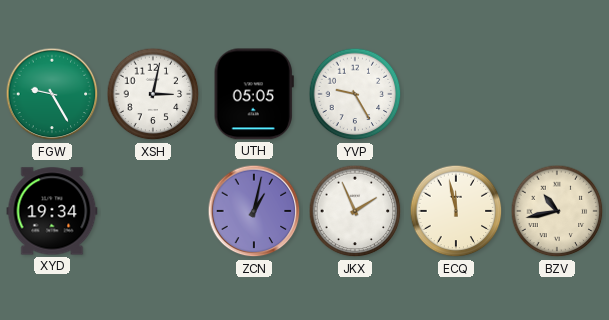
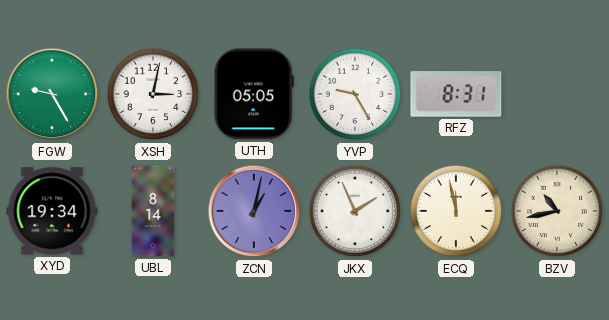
RFZ: none -> 8:31 (456, 94)
UBL: none -> 8:14 (153, 211)
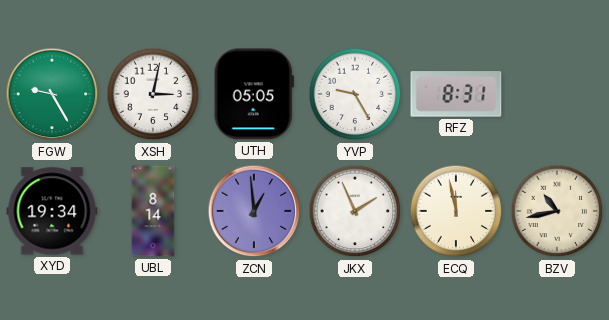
ZCN: 1:02 -> 12:59 (254, 211)
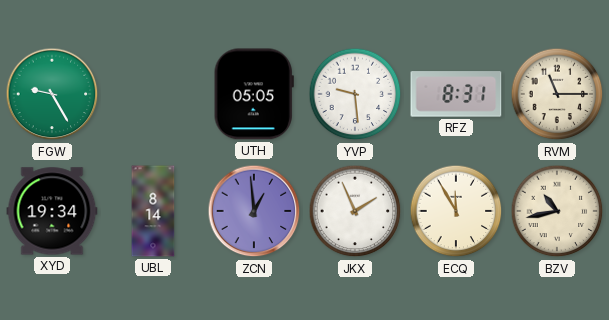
XSH: 3:02 -> none (153, 94)
YVP: 9:25 -> 9:29 (355, 94)
RVM: none -> 11:15 (557, 94)
ECQ: 11:58 -> 11:55 (456, 211)
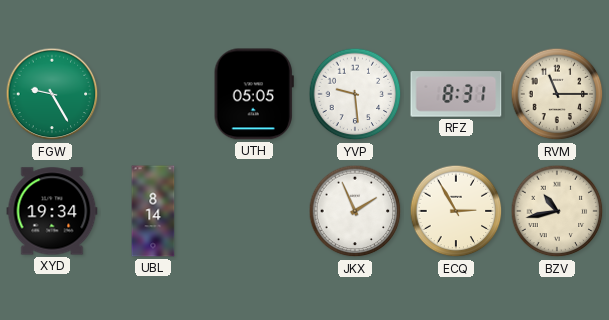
ZCN: 12:59 -> none (254, 211)
ECQ: 11:55 -> 2:55 (456, 211)
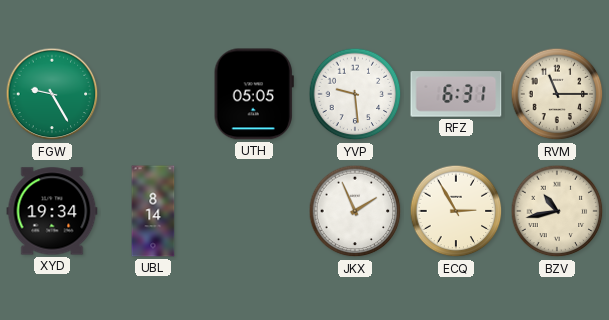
RFZ: 8:31 -> 6:31 (456, 94)
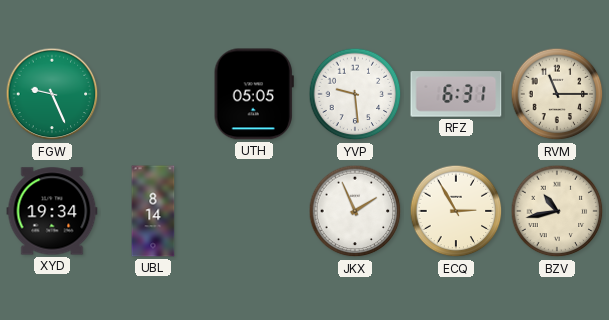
FGW: 9:25 -> 9:26 (52, 94)
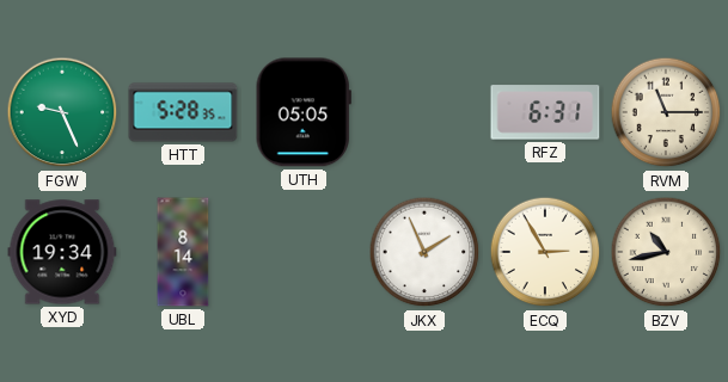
HTT: none -> 5:28 (183, 112)
YVP: 9:29 -> none (355, 94)
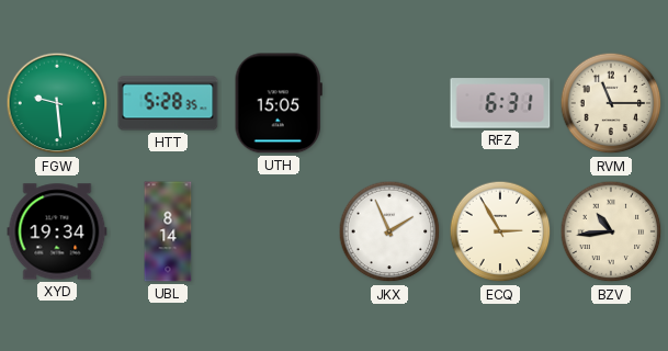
FGW: 9:26 -> 9:29 (57, 103)
UTH: 05:05 -> 15:05 (279, 103)
BZV: 10:43 -> 10:44 (611, 231)
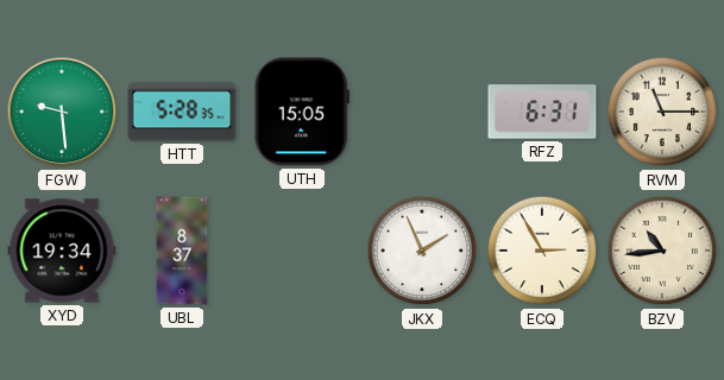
UBL: 8:14 -> 8:37 (182, 251)
